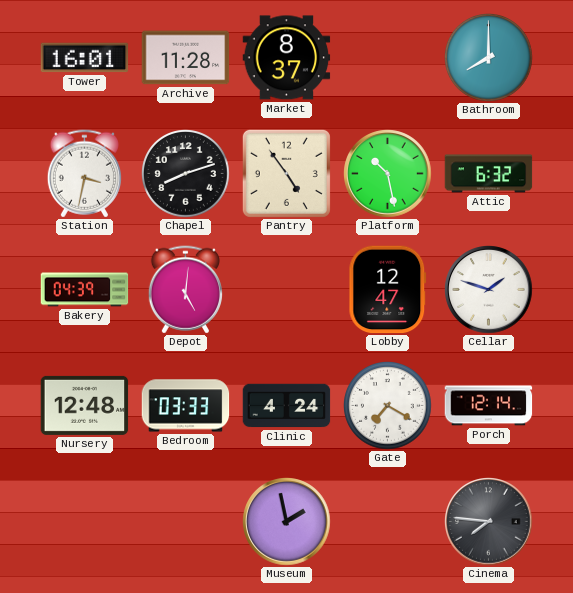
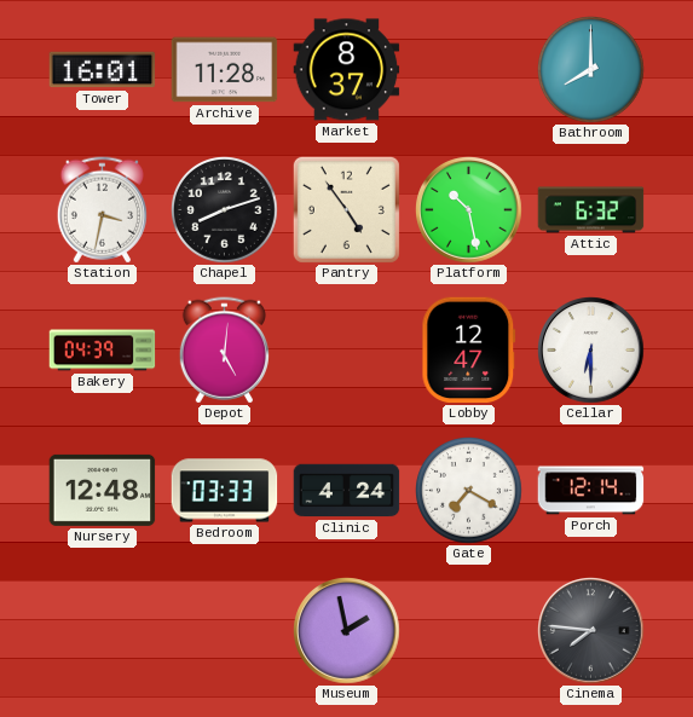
Cellar: 1:48 -> 6:30 (591, 351)
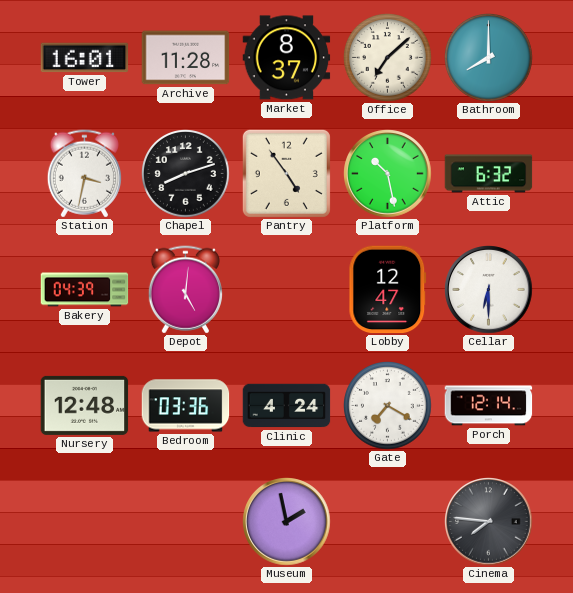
Office: none -> 7:08 (388, 58)
Bedroom: 03:33 -> 03:36 (186, 406)
